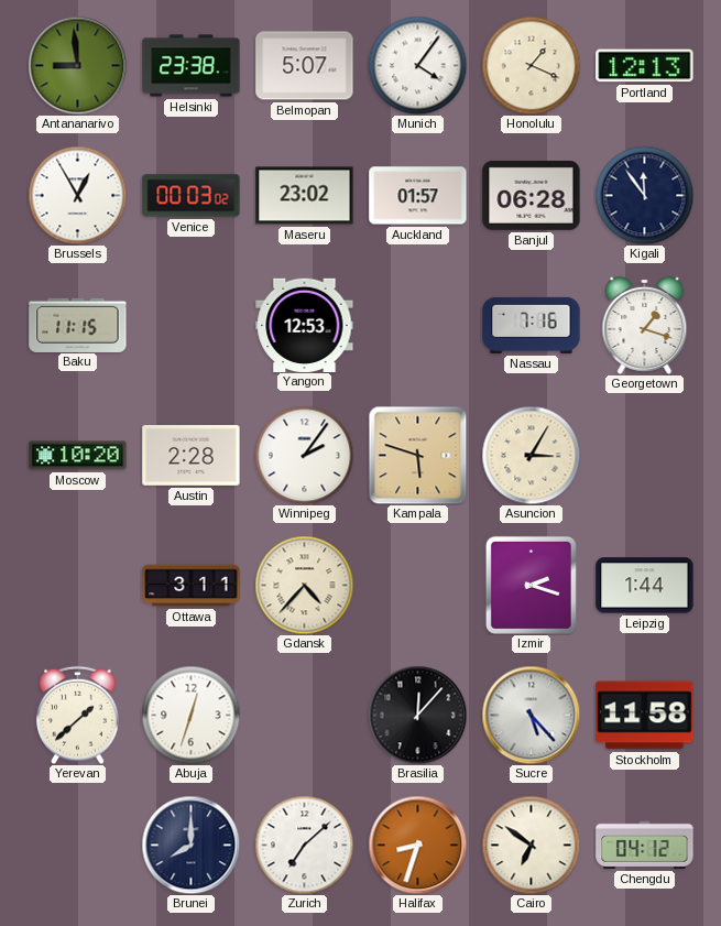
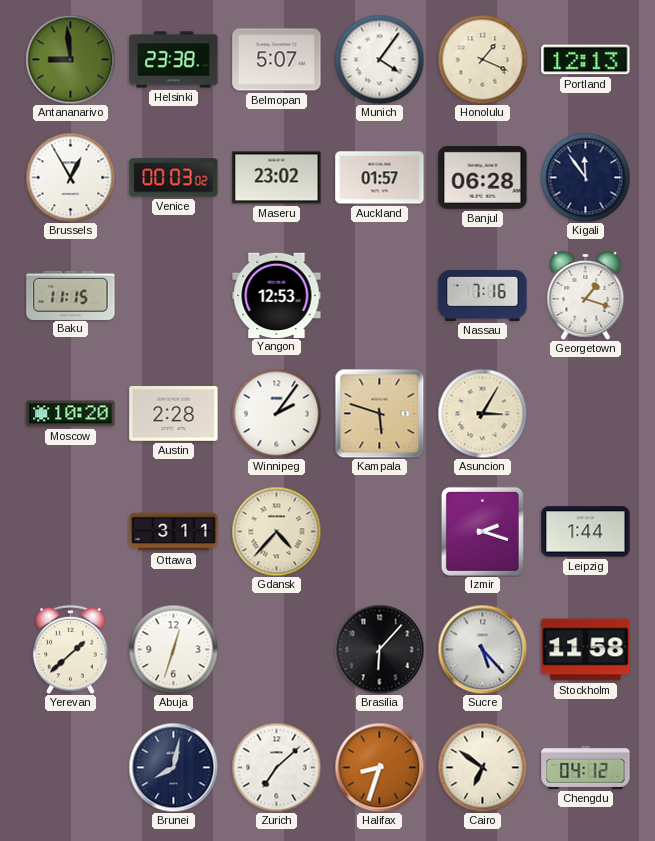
Brasilia: 12:07 -> 6:07 (379, 649)
Brunei: 8:00 -> 8:02 (173, 767)
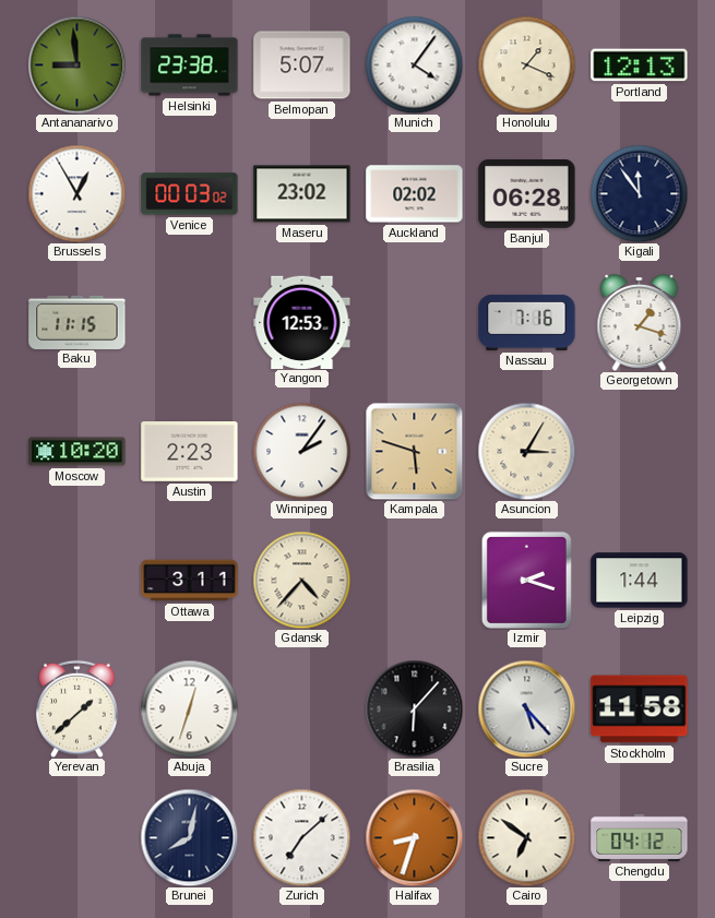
Auckland: 01:57 -> 02:02 (415, 194)
Austin: 2:28 -> 2:23 (190, 452)
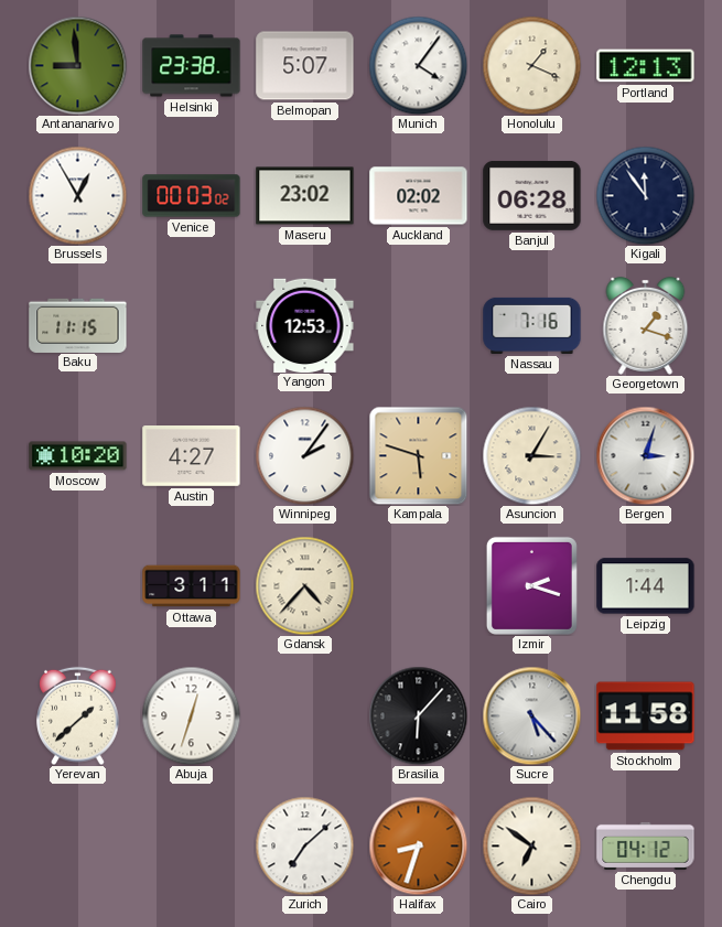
Austin: 2:23 -> 4:27 (192, 456)
Bergen: none -> 3:03 (645, 455)
Brunei: 8:02 -> none (189, 837)
